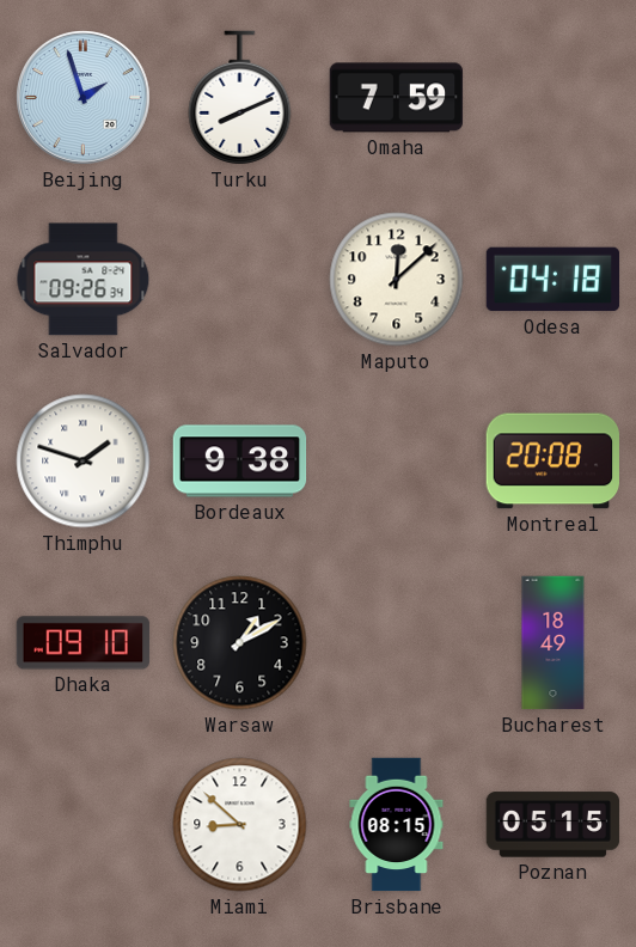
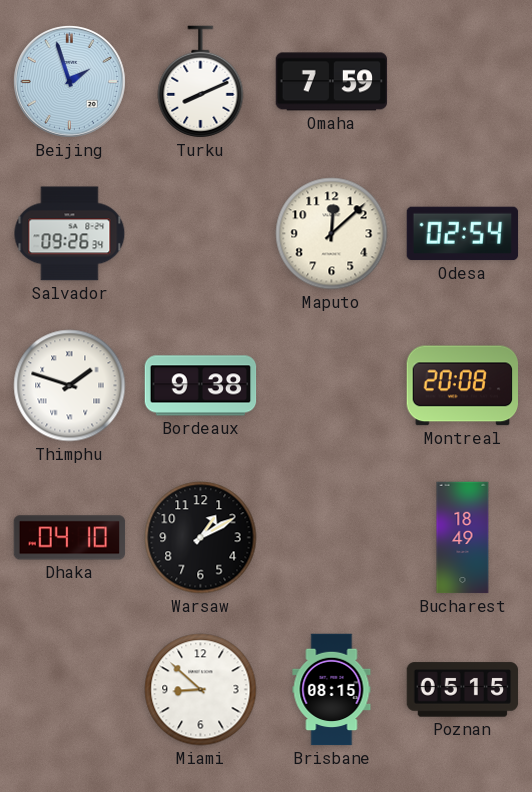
Odesa: 04:18 -> 02:54 (463, 234)
Dhaka: 09:10 -> 04:10 (70, 538)
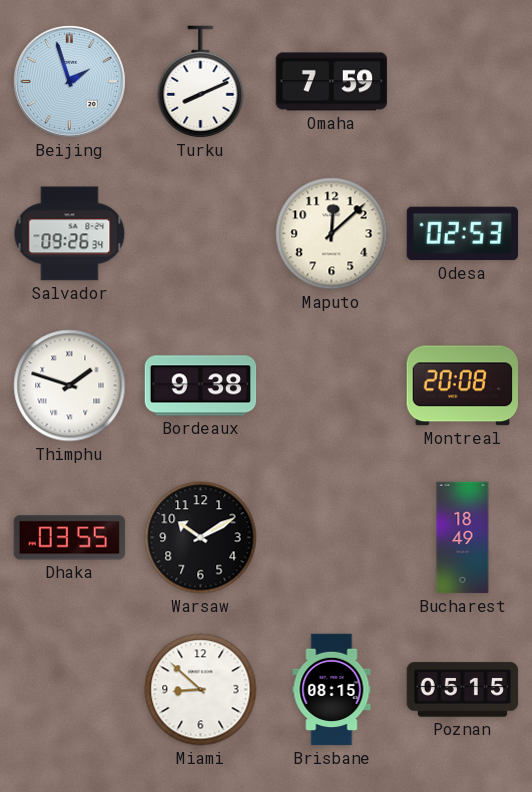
Odesa: 02:54 -> 02:53 (463, 234)
Dhaka: 04:10 -> 03:55 (70, 538)
Warsaw: 1:10 -> 10:10 (201, 538)
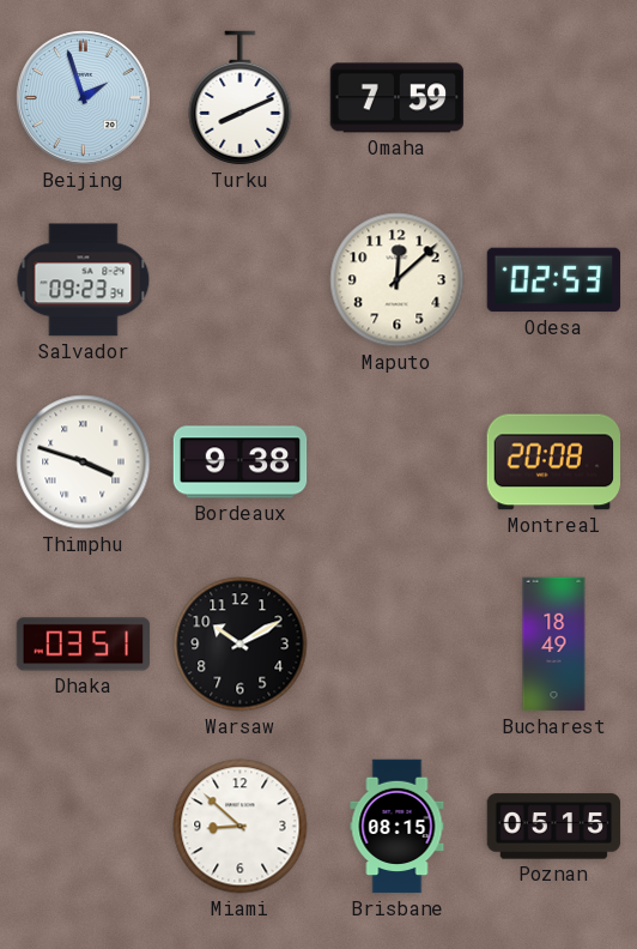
Salvador: 09:26 -> 09:23 (84, 280)
Thimphu: 1:48 -> 3:48 (84, 463)
Dhaka: 03:55 -> 03:51 (84, 645)
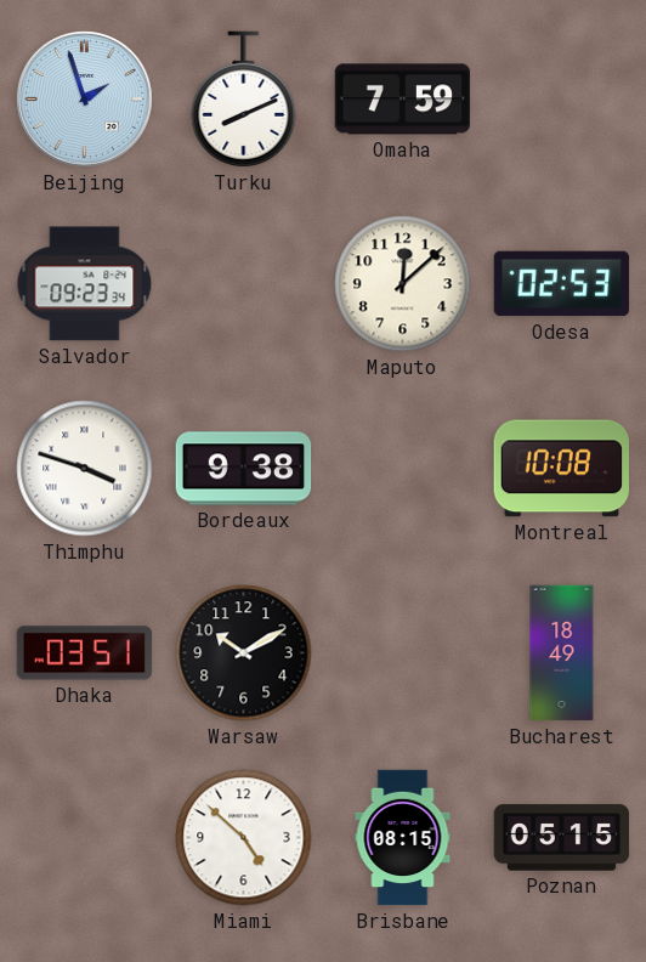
Montreal: 20:08 -> 10:08 (562, 469)
Miami: 8:52 -> 4:52 (244, 838)
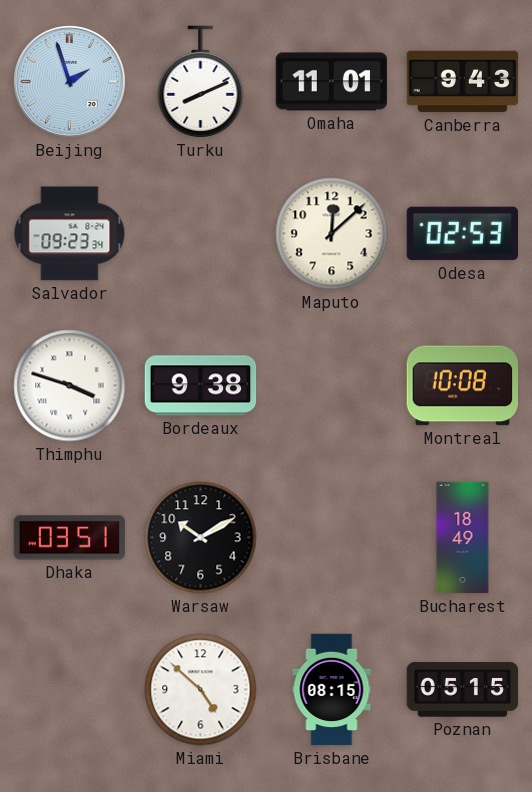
Omaha: 7:59 -> 11:01 (332, 82)
Canberra: none -> 9:43 (463, 82)
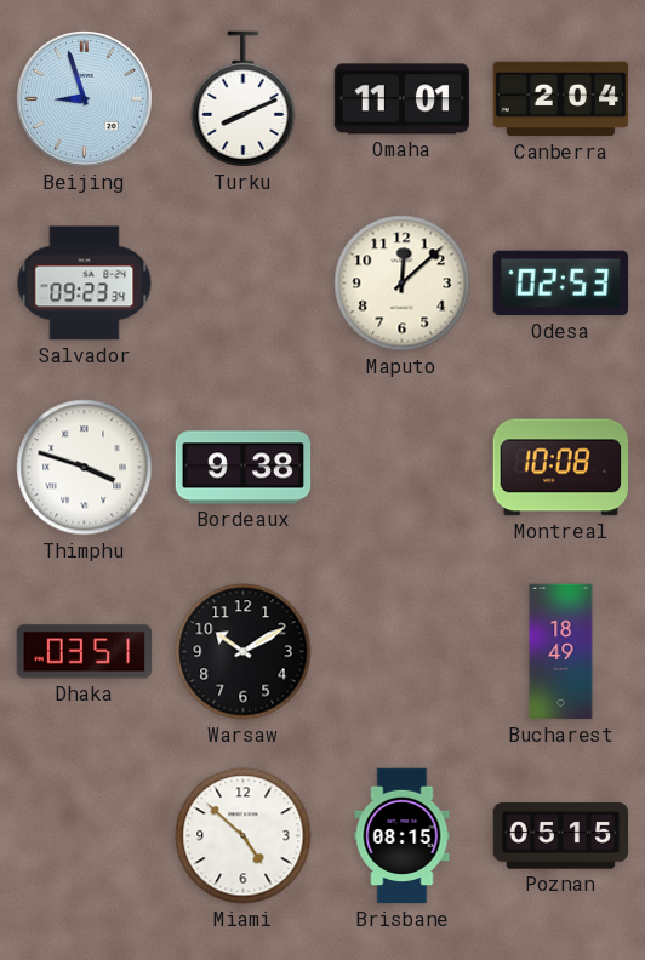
Beijing: 1:57 -> 8:57 (85, 99)
Canberra: 9:43 -> 2:04 (561, 99)
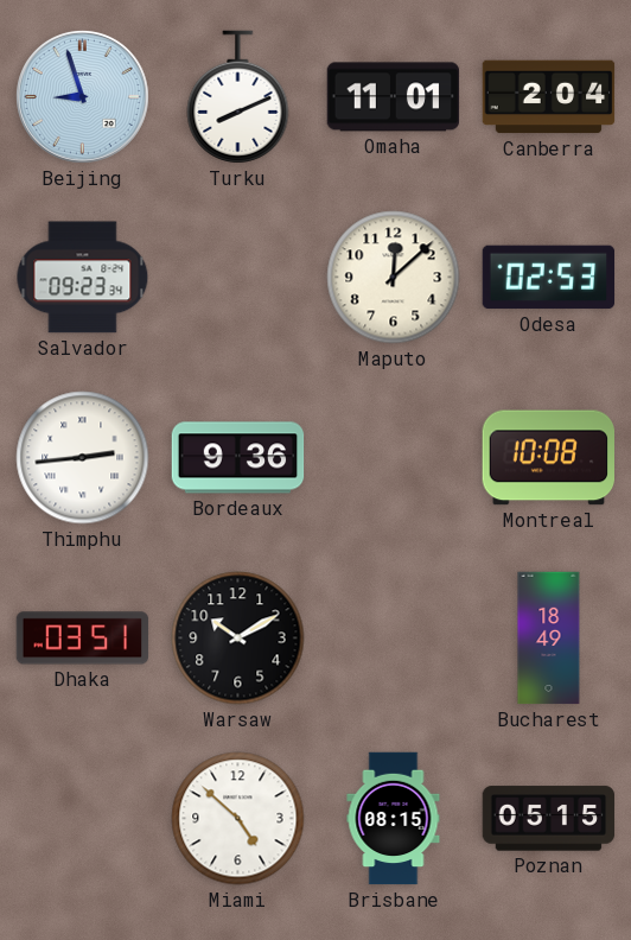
Thimphu: 3:48 -> 2:44 (83, 458)
Bordeaux: 9:38 -> 9:36 (238, 458)
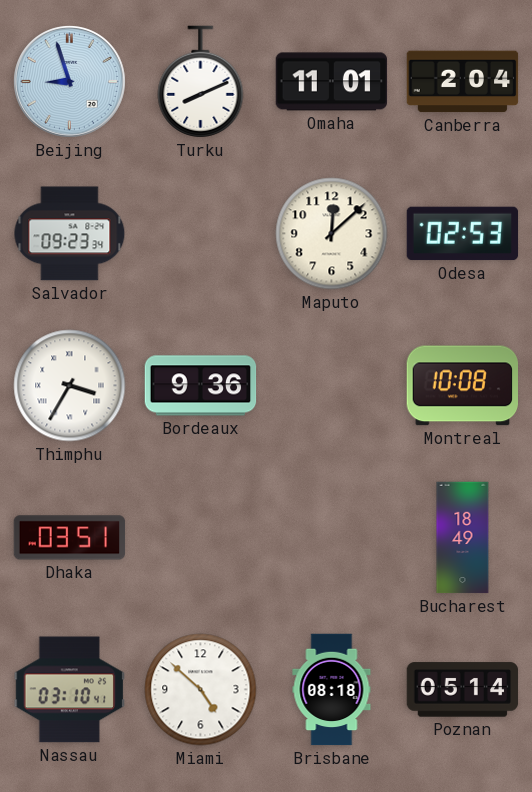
Thimphu: 2:44 -> 3:35 (70, 386)
Warsaw: 10:10 -> none (238, 639)
Nassau: none -> 03:10 (70, 690)
Brisbane: 08:15 -> 08:18 (332, 690)
Poznan: 05:15 -> 05:14 (463, 690)
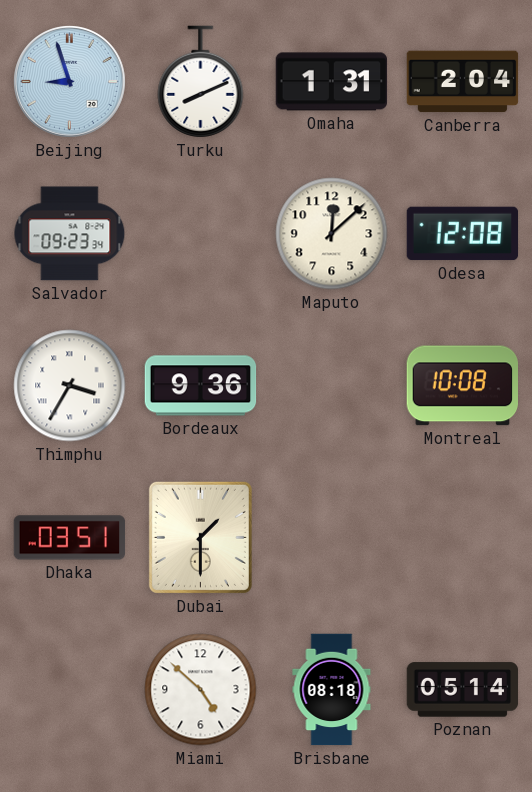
Omaha: 11:01 -> 1:31 (332, 82)
Odesa: 02:53 -> 12:08 (463, 234)
Dubai: none -> 1:30 (200, 537)
Bucharest: 18:49 -> none (463, 538)
Nassau: 03:10 -> none (70, 690)
